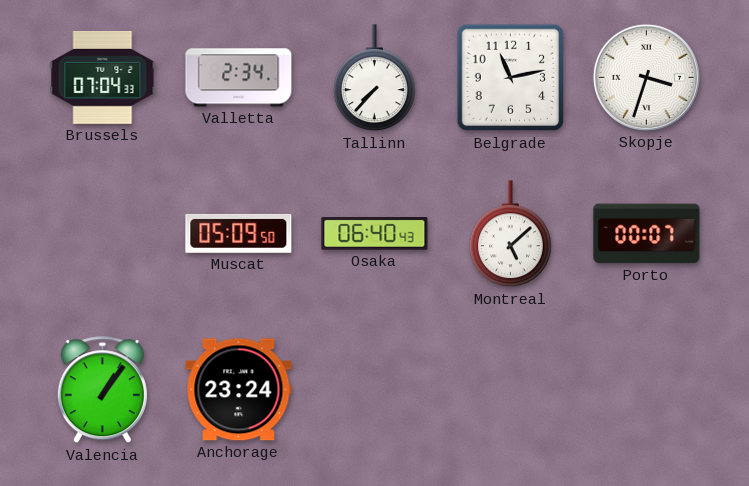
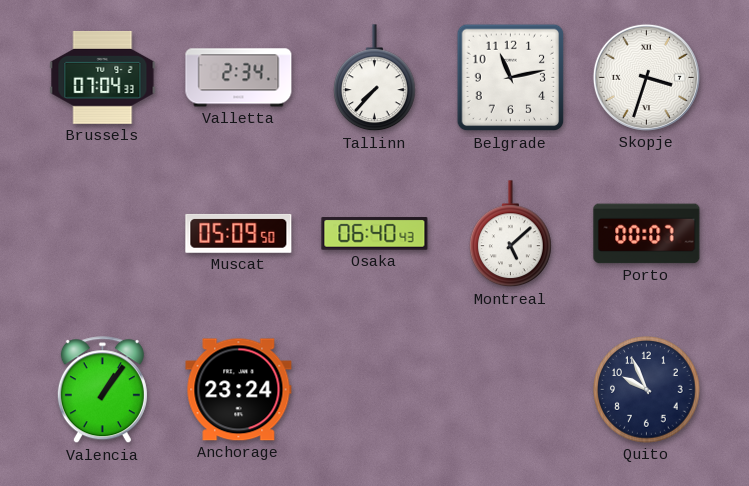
Quito: none -> 9:56 (647, 390)
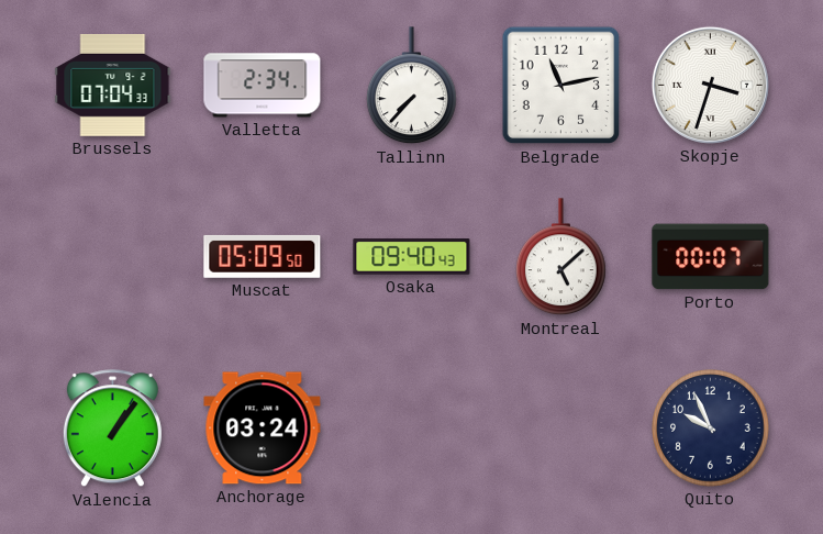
Osaka: 06:40 -> 09:40 (412, 257)
Anchorage: 23:24 -> 03:24 (263, 429)
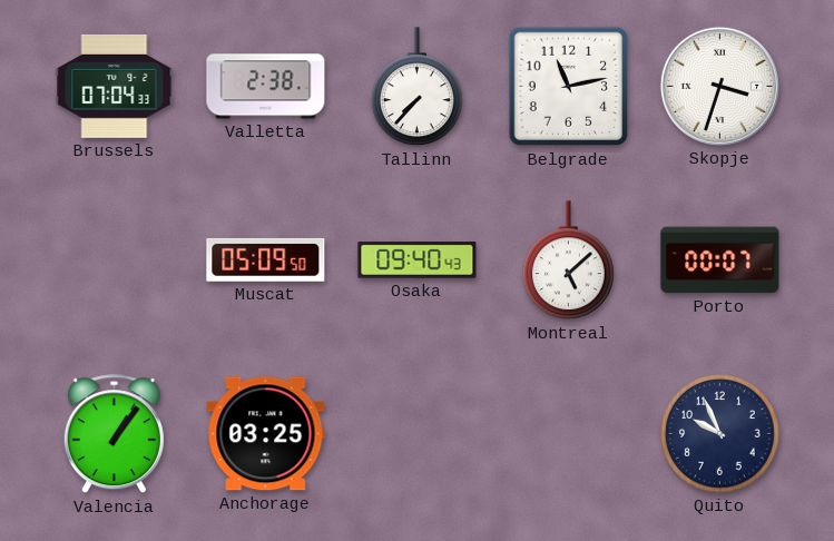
Valletta: 2:34 -> 2:38 (266, 87)
Anchorage: 03:24 -> 03:25 (266, 434)
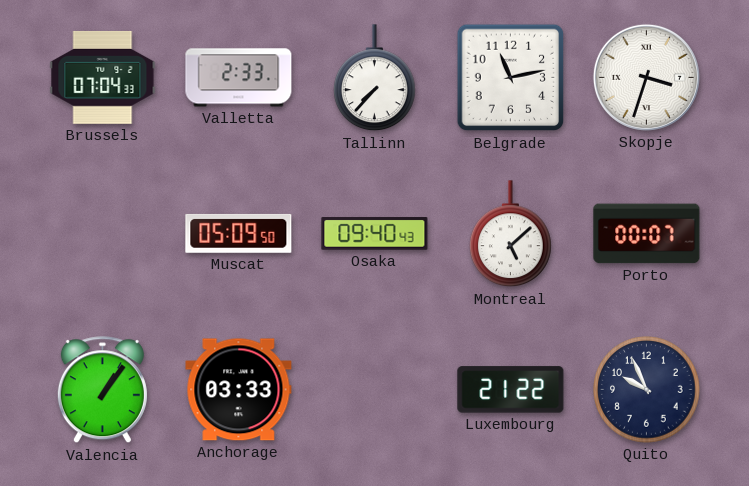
Valletta: 2:38 -> 2:33 (239, 78)
Anchorage: 03:25 -> 03:33 (239, 390)
Luxembourg: none -> 21:22 (511, 390)
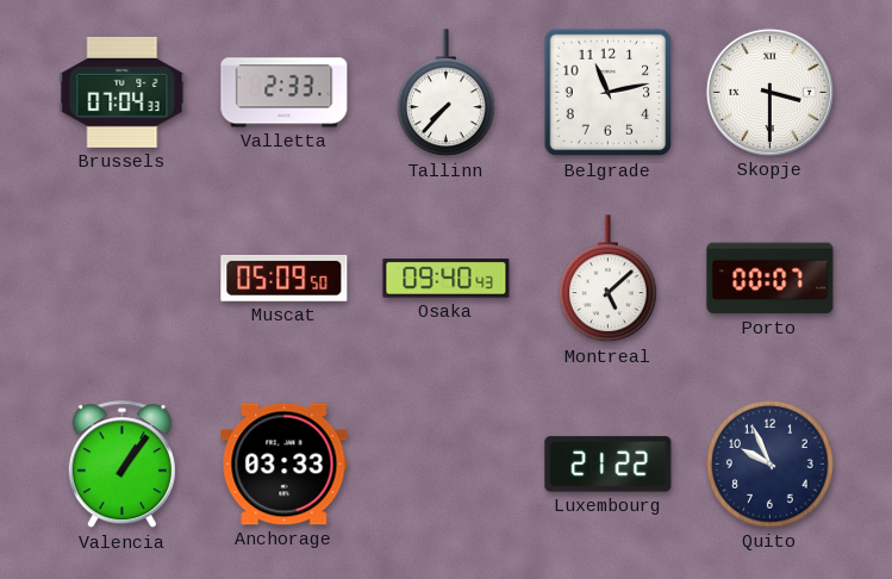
Skopje: 3:33 -> 3:30 (769, 92)
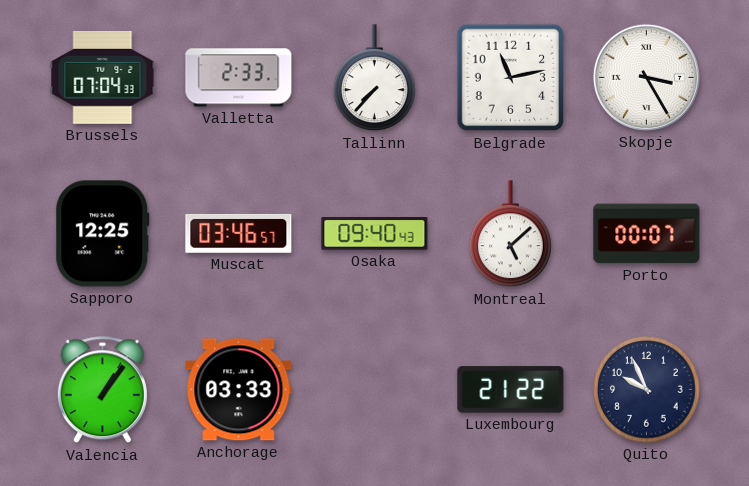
Skopje: 3:30 -> 3:25 (646, 77)
Sapporo: none -> 12:25 (103, 234)
Muscat: 05:09 -> 03:46 (239, 233)
